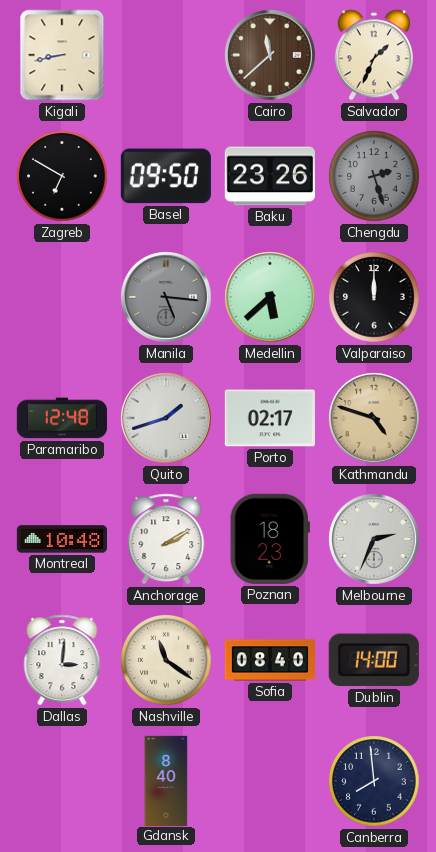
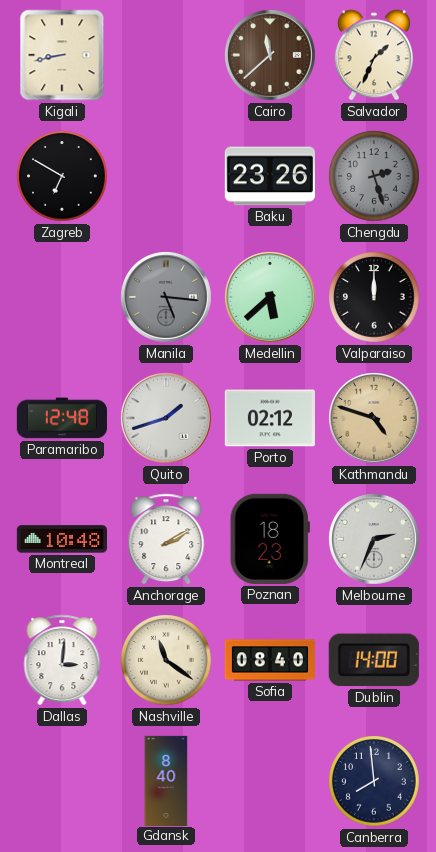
Basel: 09:50 -> none (166, 176)
Porto: 02:17 -> 02:12 (270, 418)
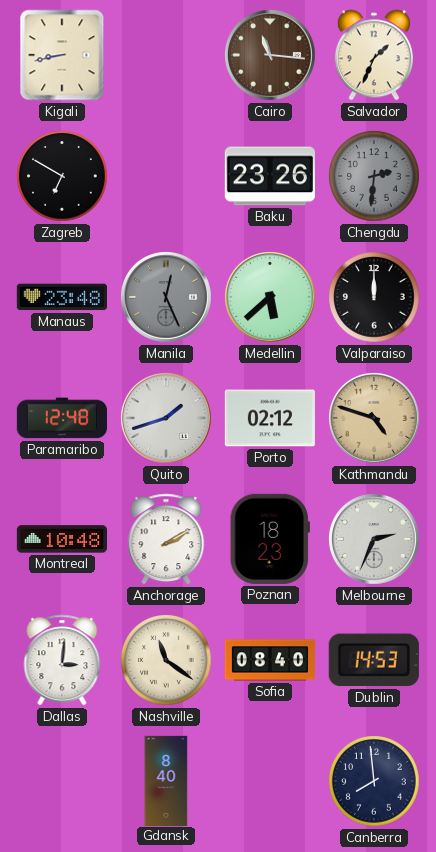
Cairo: 11:38 -> 11:16 (271, 56)
Chengdu: 2:27 -> 2:31 (374, 176)
Manaus: none -> 23:48 (62, 297)
Manila: 5:16 -> 12:26 (167, 298)
Dublin: 14:00 -> 14:53 (374, 660)
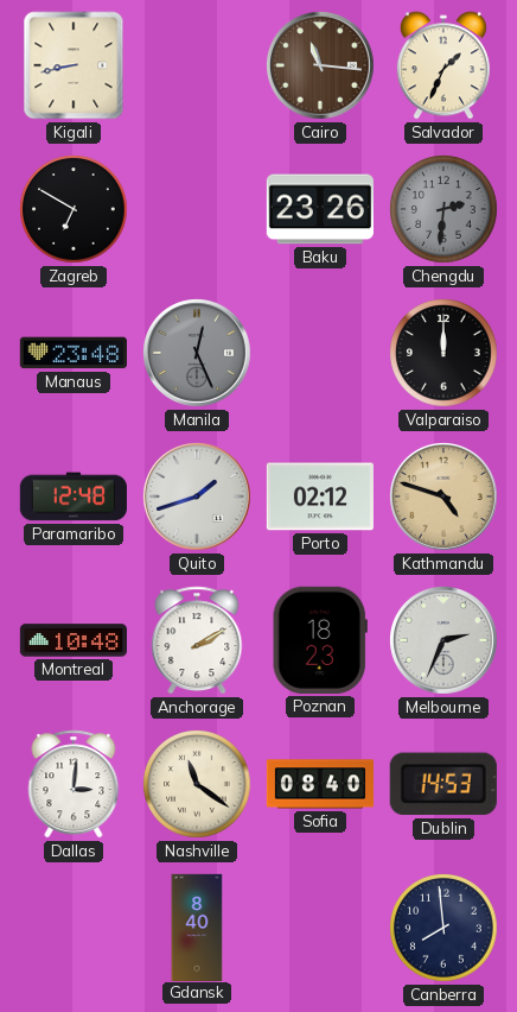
Medellin: 5:38 -> none (271, 298)
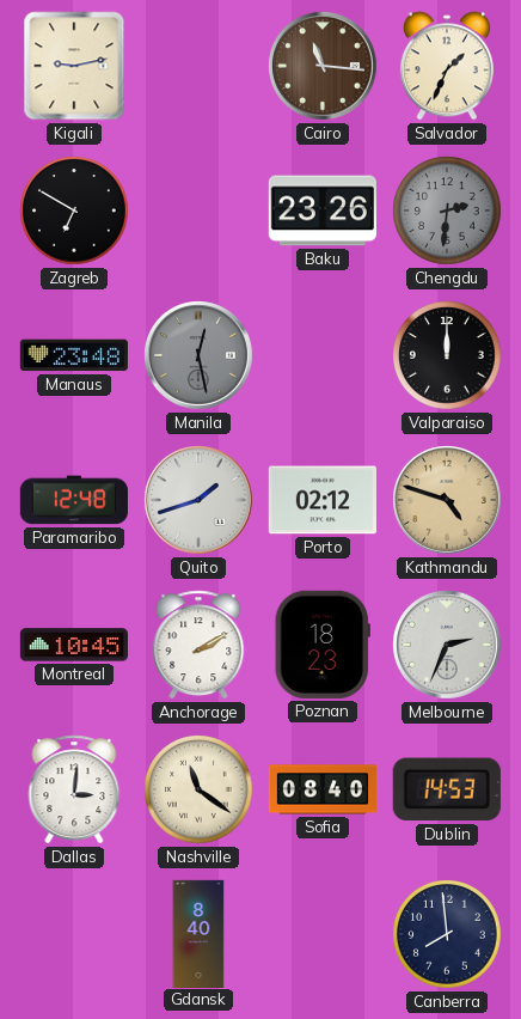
Kigali: 8:43 -> 9:13 (74, 66)
Manila: 12:26 -> 12:28 (200, 356)
Montreal: 10:48 -> 10:45 (73, 645)
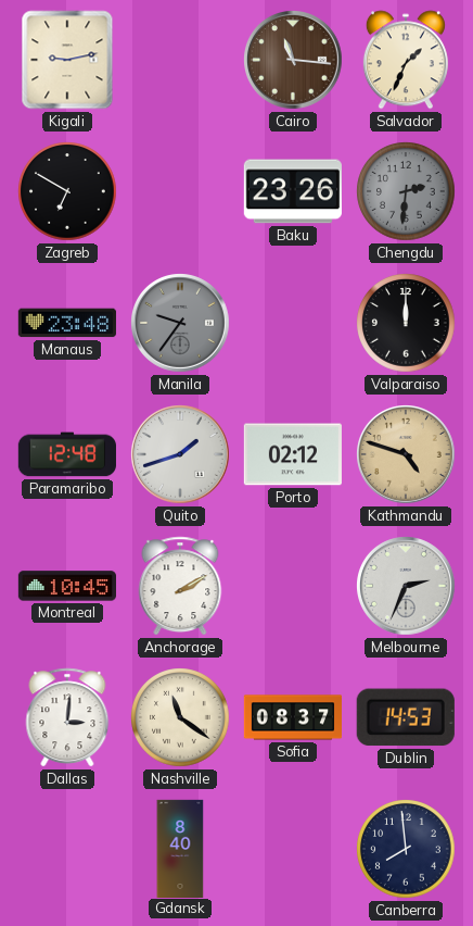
Manila: 12:28 -> 9:36 (181, 324)
Poznan: 18:23 -> none (323, 645)
Sofia: 08:40 -> 08:37 (292, 717)
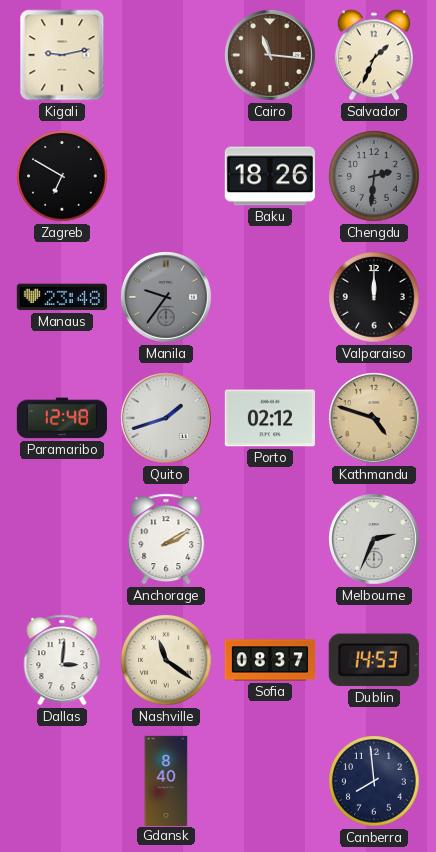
Baku: 23:26 -> 18:26 (270, 176)
Montreal: 10:45 -> none (66, 586)
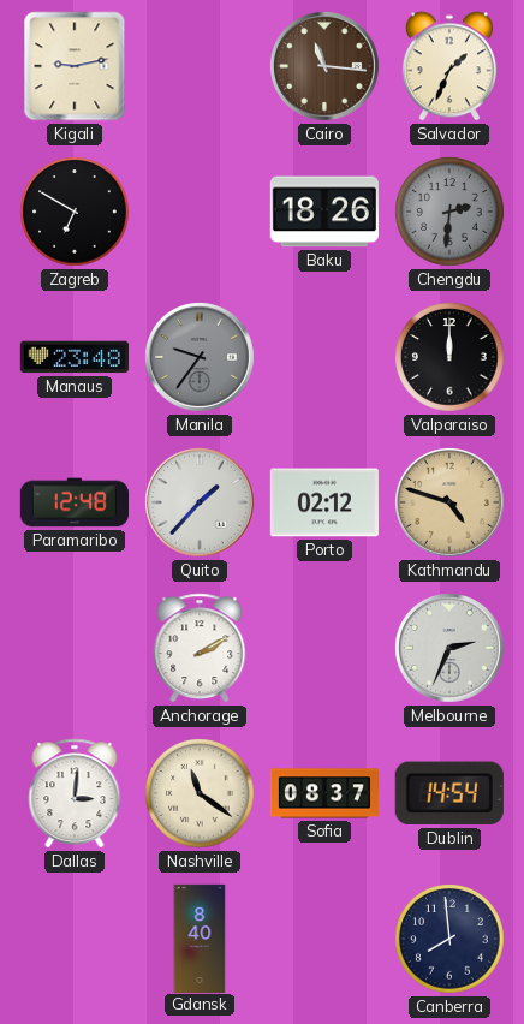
Quito: 1:42 -> 1:37 (201, 504)
Dublin: 14:53 -> 14:54 (449, 793)
